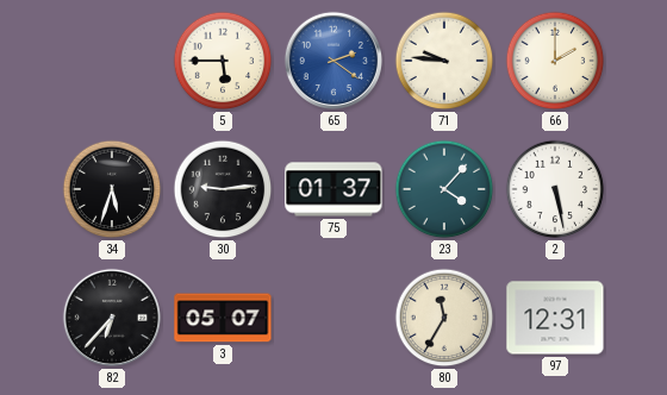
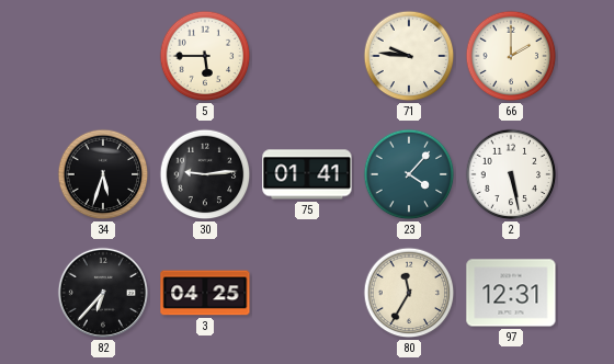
65: 2:21 -> none (333, 61)
75: 01:37 -> 01:41 (307, 174)
3: 05:07 -> 04:25 (205, 293)
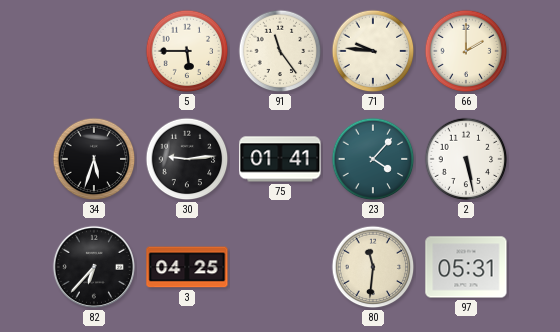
91: none -> 11:24 (280, 51)
80: 11:35 -> 11:31 (373, 267)
97: 12:31 -> 05:31 (466, 267)
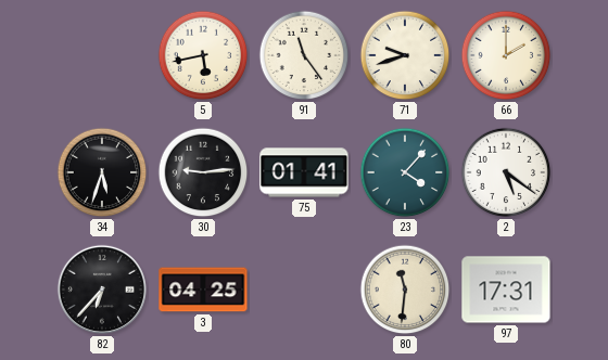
5: 5:45 -> 5:43 (203, 55)
71: 9:46 -> 9:42 (405, 55)
2: 5:28 -> 5:21 (506, 172)
97: 05:31 -> 17:31 (506, 290)
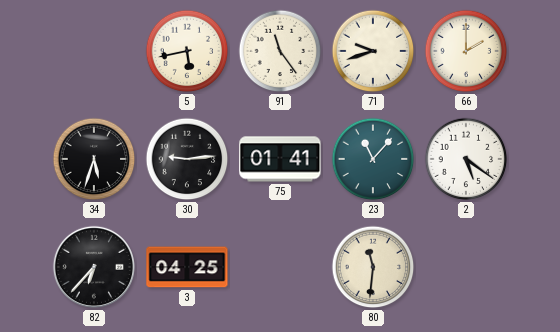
23: 4:07 -> 11:07 (373, 159)
97: 17:31 -> none (506, 290)
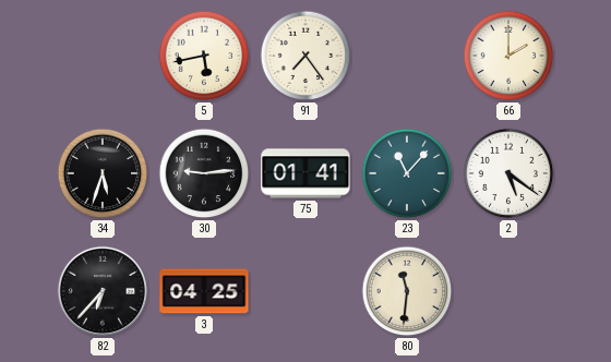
91: 11:24 -> 7:24 (305, 56)
71: 9:42 -> none (373, 51)
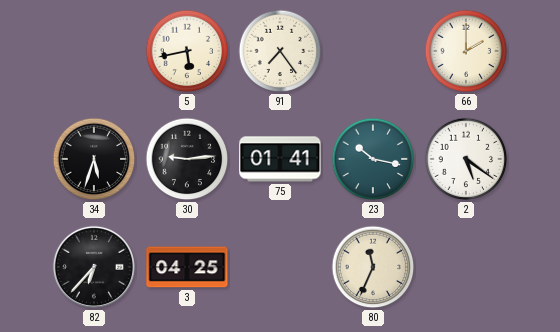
23: 11:07 -> 10:17 (373, 159)
80: 11:31 -> 11:34 (373, 267)
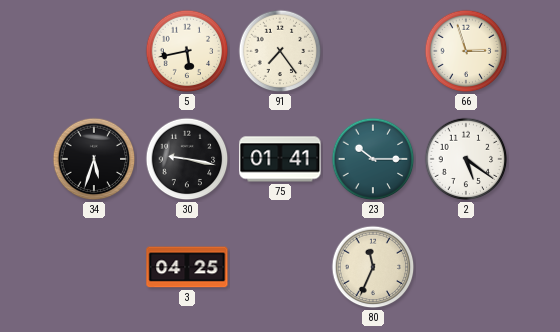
66: 2:00 -> 2:57 (466, 51)
30: 9:14 -> 9:17 (187, 159)
23: 10:17 -> 10:15 (373, 159)
82: 6:37 -> none (94, 267)
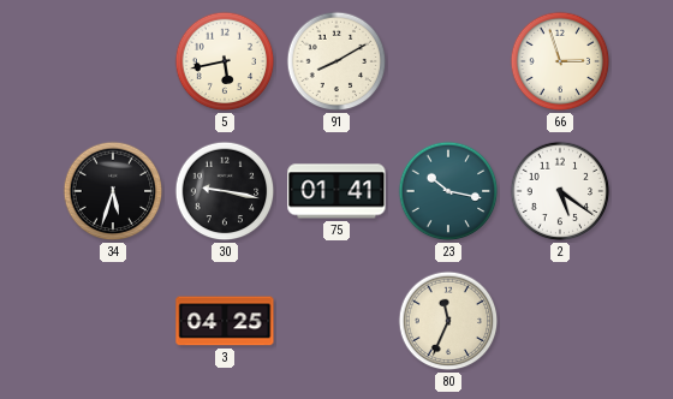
91: 7:24 -> 8:10 (336, 61)
23: 10:15 -> 10:17 (448, 191)
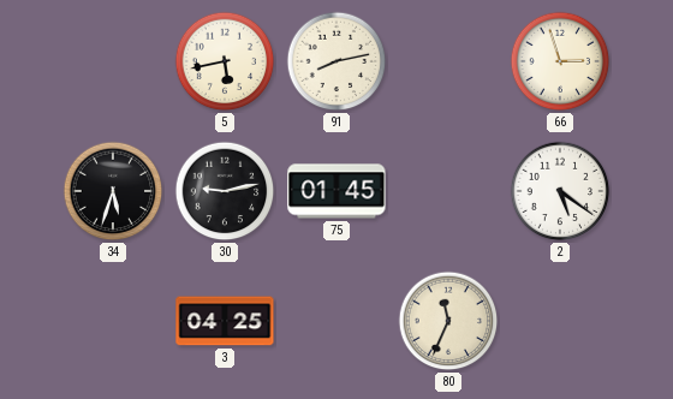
91: 8:10 -> 8:13 (336, 61)
30: 9:17 -> 9:13 (225, 191)
75: 01:41 -> 01:45 (336, 191)
23: 10:17 -> none (448, 191)
